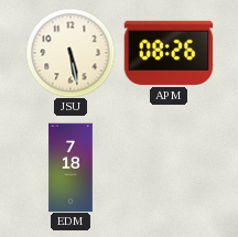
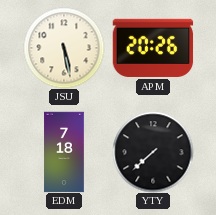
APM: 08:26 -> 20:26 (153, 48)
YTY: none -> 7:38 (153, 152)
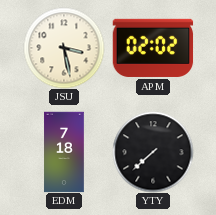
JSU: 5:28 -> 3:28 (64, 48)
APM: 20:26 -> 02:02 (153, 48)
